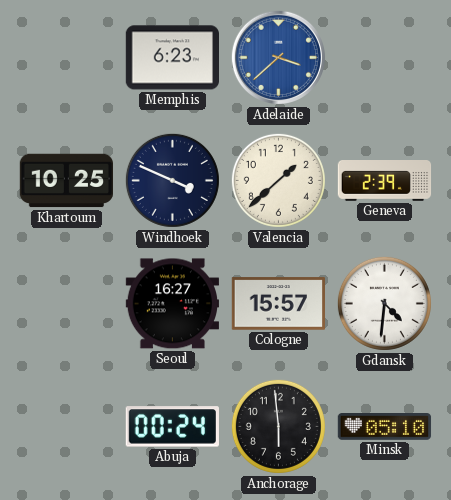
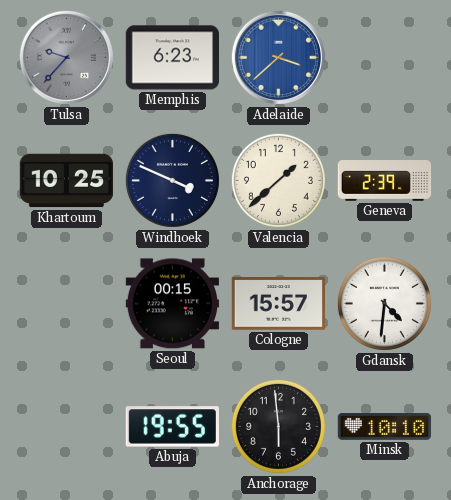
Tulsa: none -> 9:37 (66, 57)
Seoul: 16:27 -> 00:15 (172, 304)
Abuja: 00:24 -> 19:55 (172, 427)
Minsk: 05:10 -> 10:10 (385, 427)
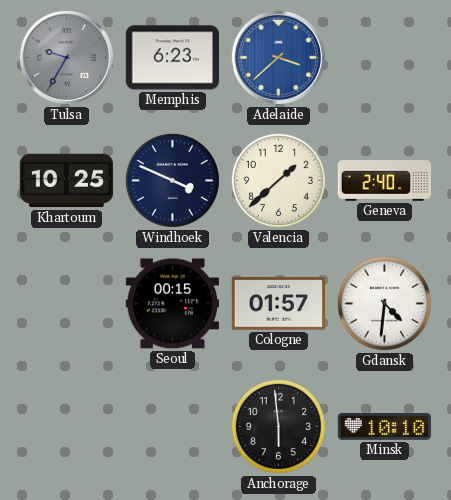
Tulsa: 9:37 -> 9:35 (66, 57)
Geneva: 2:39 -> 2:40 (385, 181)
Cologne: 15:57 -> 01:57 (278, 304)
Abuja: 19:55 -> none (172, 427)
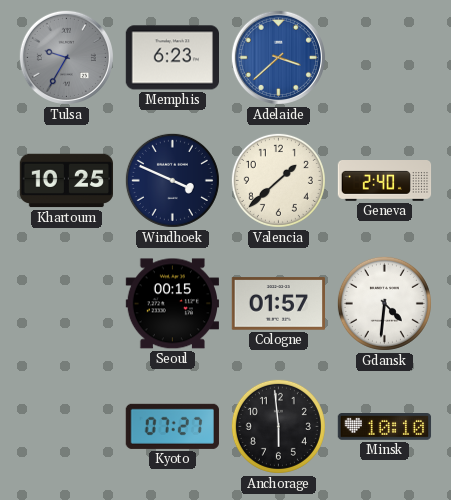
Kyoto: none -> 07:27 (172, 426)
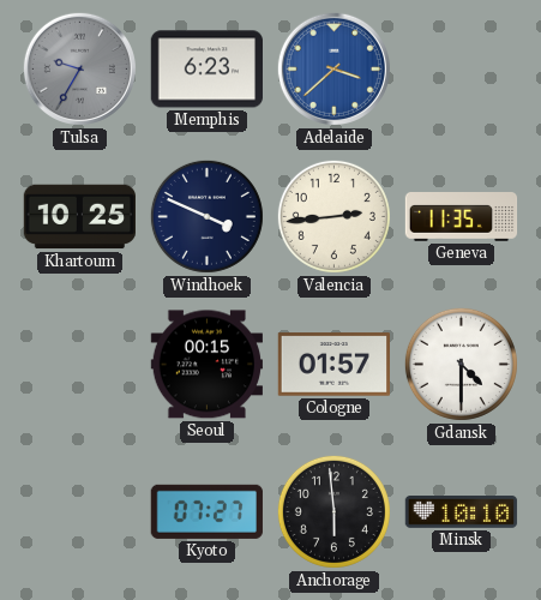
Valencia: 1:38 -> 2:44 (333, 216)
Geneva: 2:40 -> 11:35 (462, 217)
Gdansk: 4:31 -> 4:30 (461, 364)
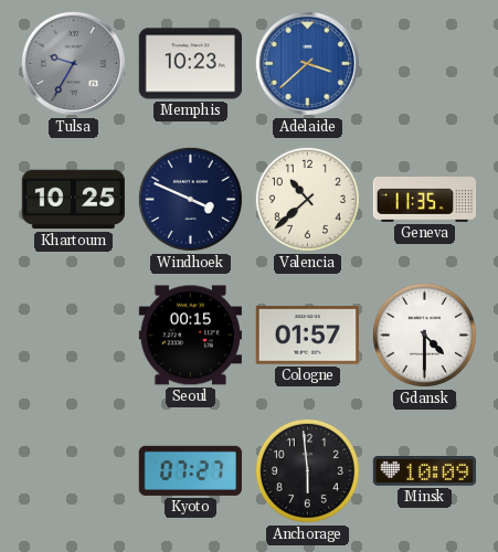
Memphis: 6:23 -> 10:23 (190, 64)
Valencia: 2:44 -> 10:38 (307, 199)
Minsk: 10:10 -> 10:09 (425, 471)
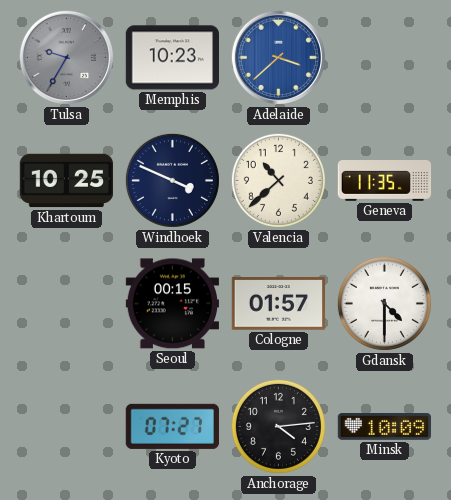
Anchorage: 5:59 -> 4:14 (278, 426)
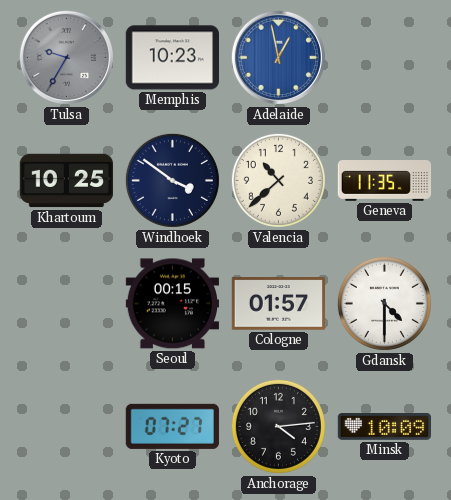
Adelaide: 3:38 -> 12:58 (278, 57)
Windhoek: 3:49 -> 3:51 (172, 180)
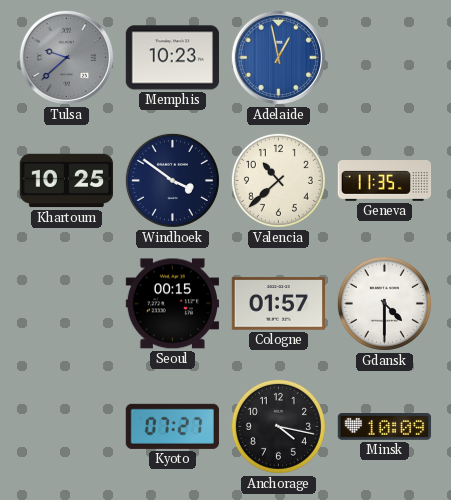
Tulsa: 9:35 -> 9:38 (66, 57)
Anchorage: 4:14 -> 4:17 (278, 426)
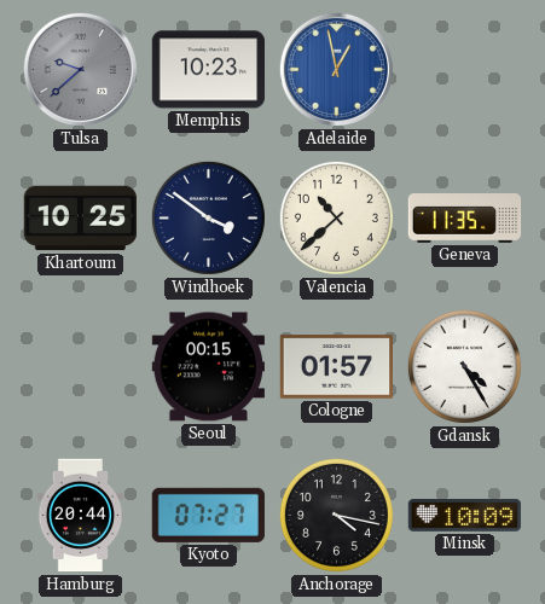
Gdansk: 4:30 -> 4:25 (464, 366)
Hamburg: none -> 20:44 (81, 516)
